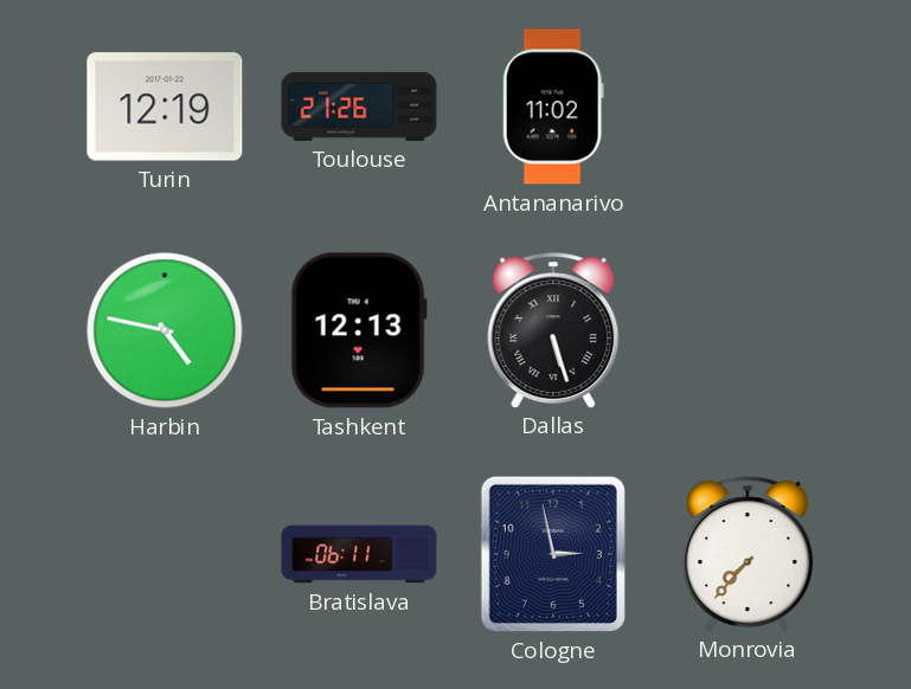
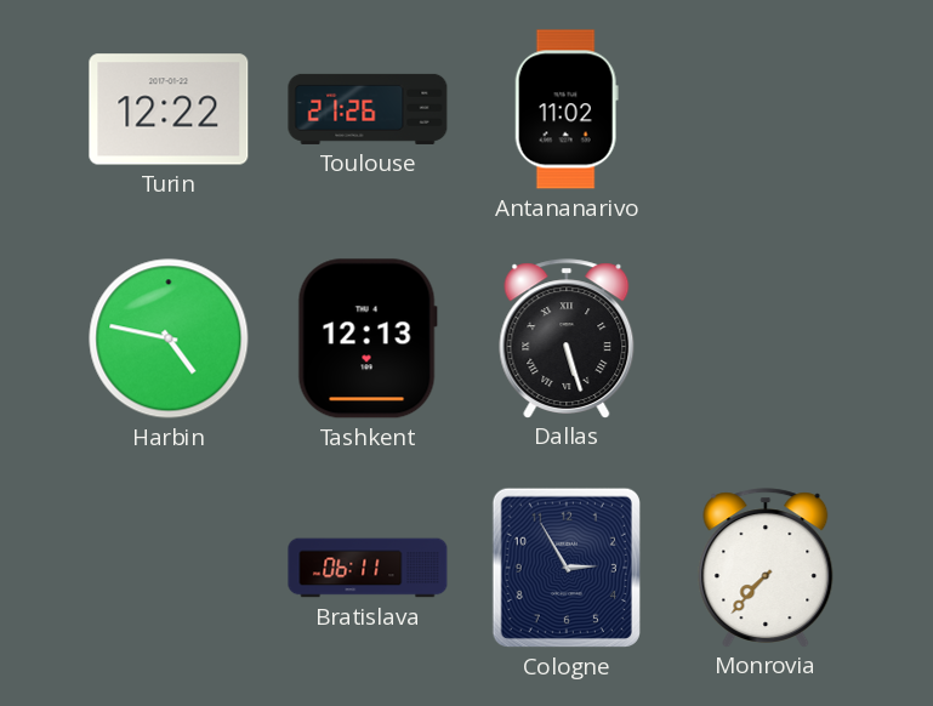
Turin: 12:19 -> 12:22 (169, 109)
Cologne: 2:58 -> 2:55 (567, 568)
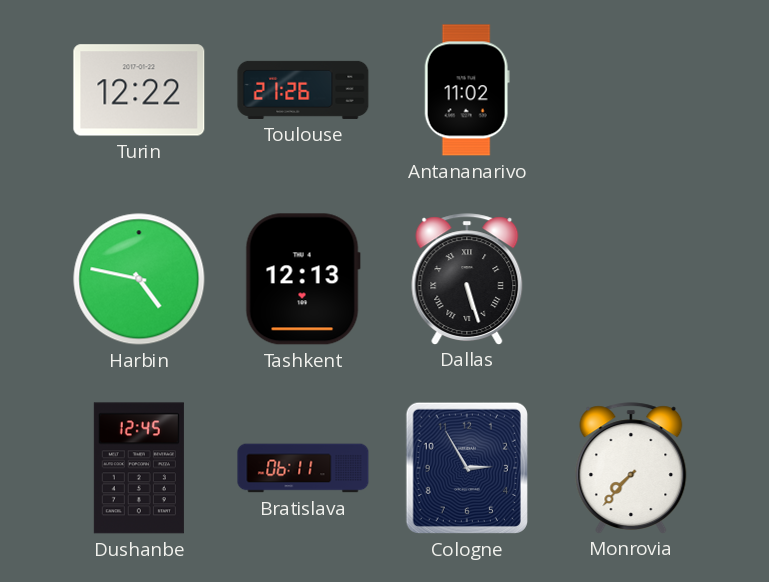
Dushanbe: none -> 12:45 (139, 468)
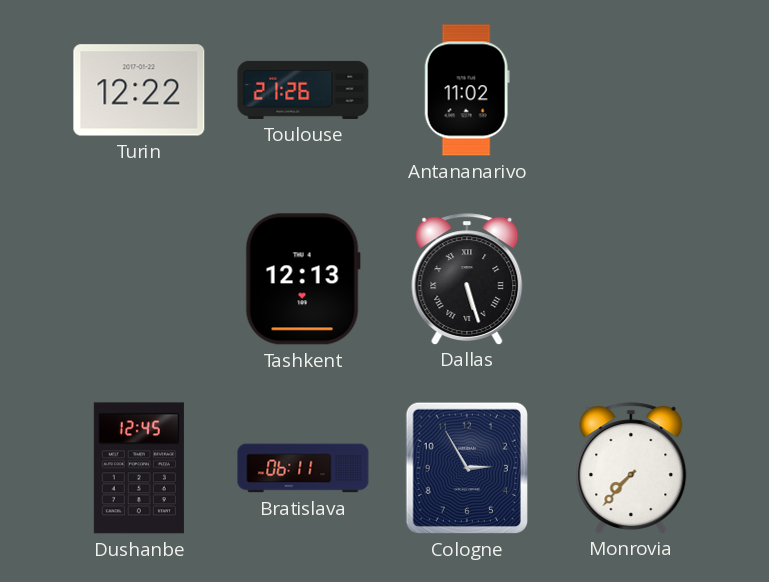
Harbin: 4:47 -> none (139, 279)
